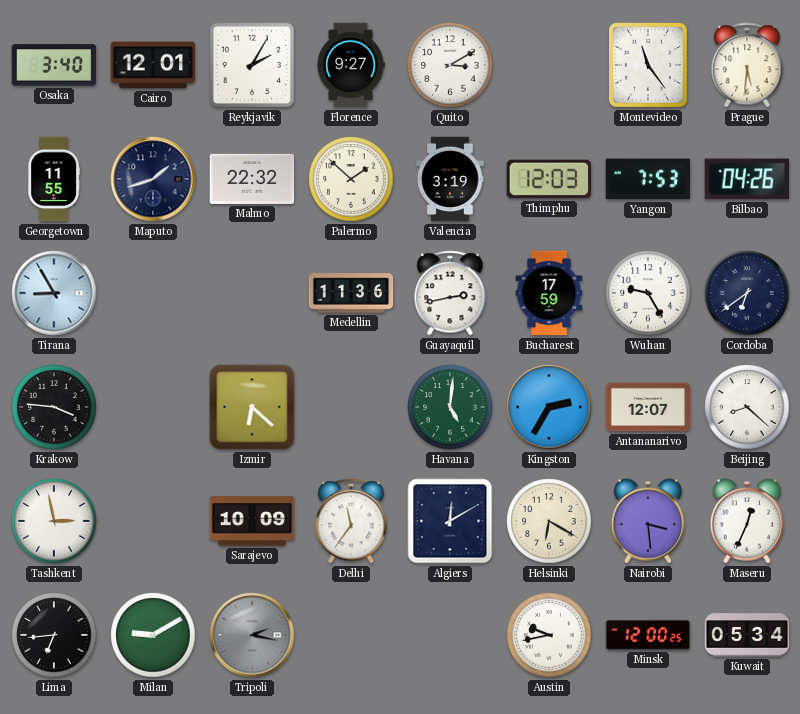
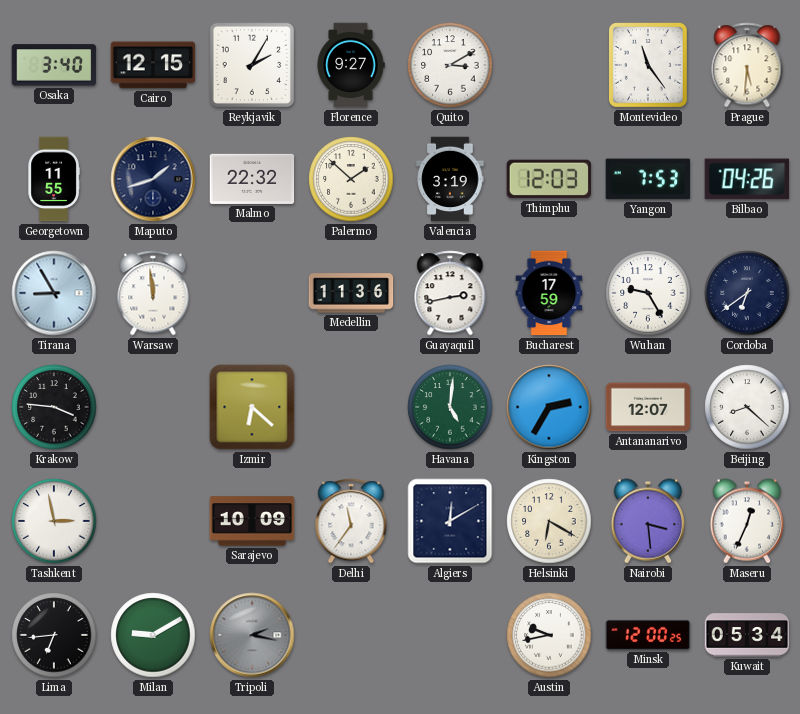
Cairo: 12:01 -> 12:15 (153, 65)
Warsaw: none -> 11:59 (153, 293)
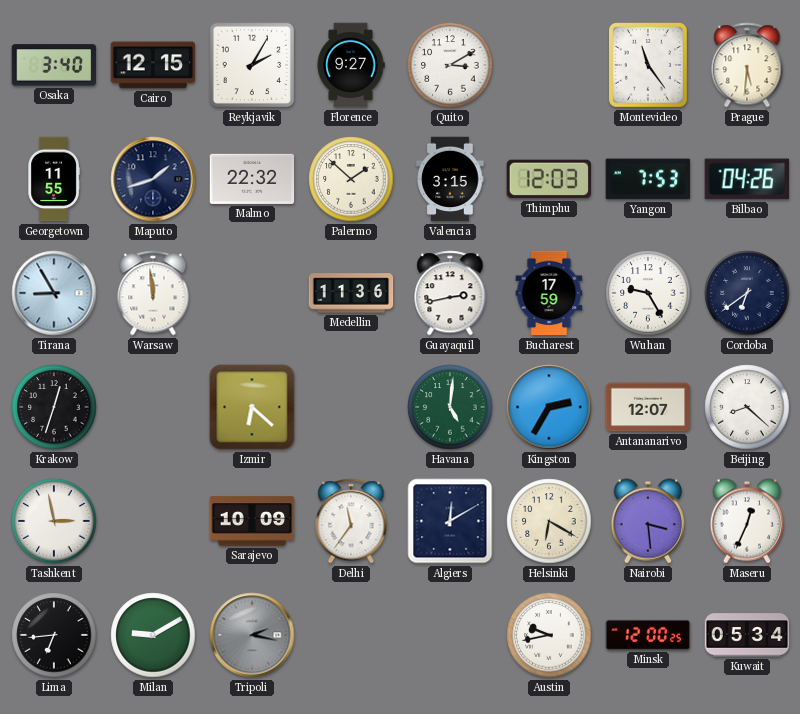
Valencia: 3:19 -> 3:15 (450, 179)
Krakow: 3:46 -> 12:33 (54, 407)
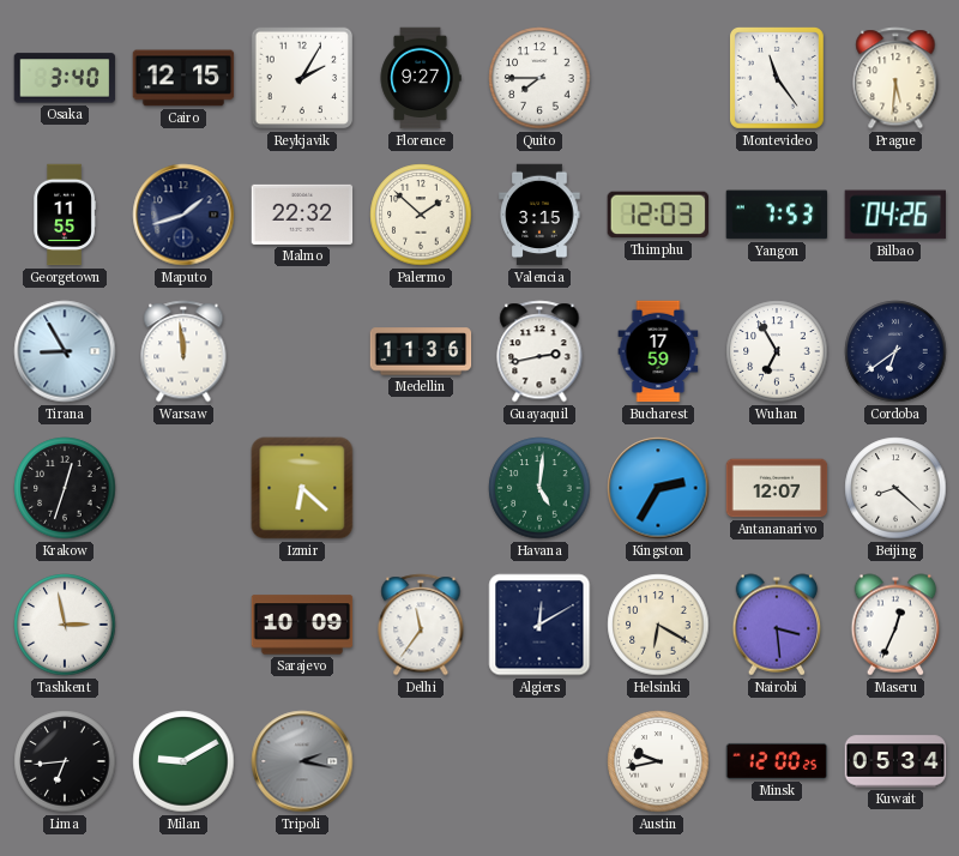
Quito: 3:10 -> 7:45 (539, 78)
Wuhan: 9:25 -> 6:55 (777, 351)
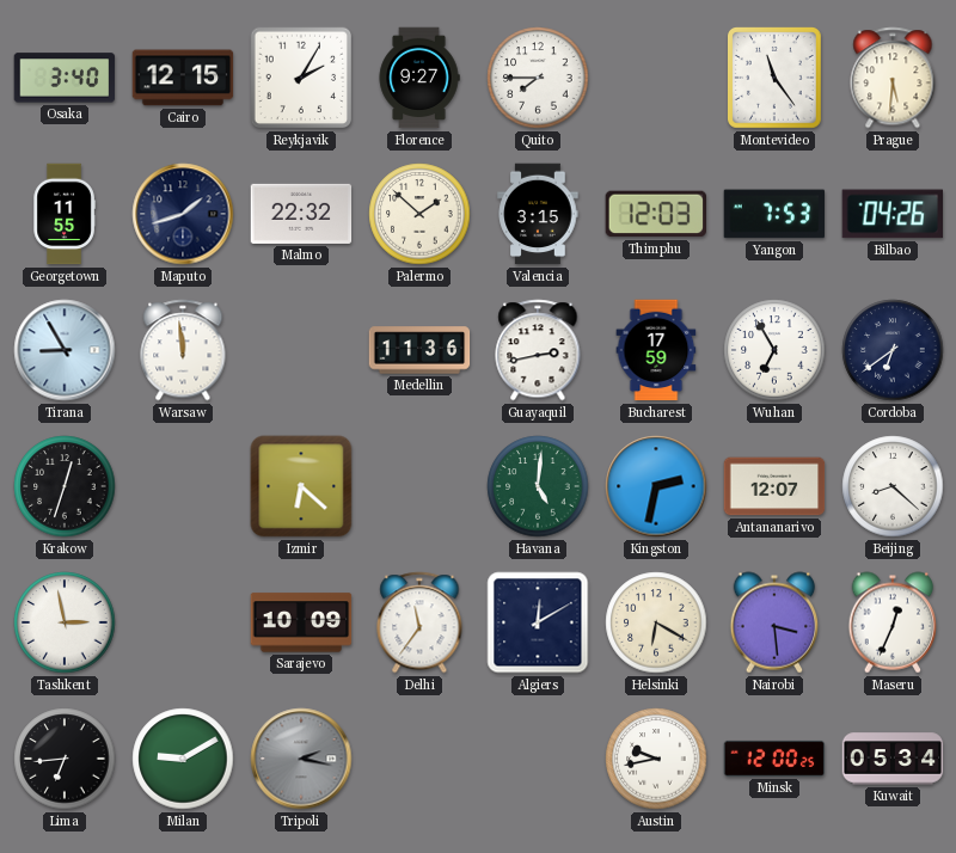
Kingston: 2:35 -> 2:32 (656, 486)
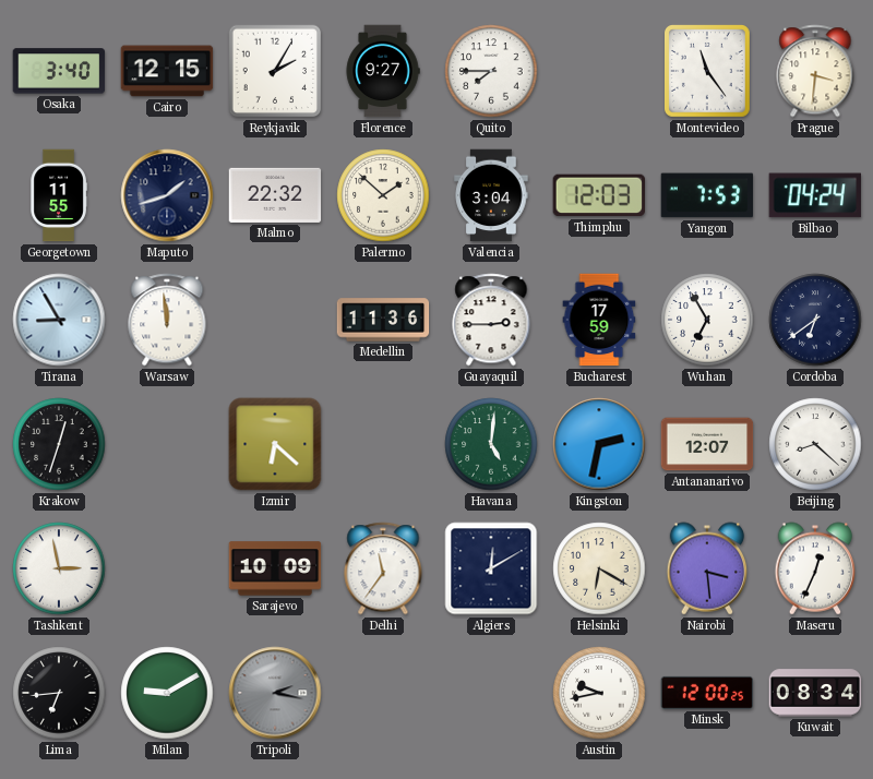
Prague: 5:31 -> 3:31 (815, 71)
Valencia: 3:15 -> 3:04 (491, 195)
Bilbao: 04:26 -> 04:24 (814, 195)
Guayaquil: 2:43 -> 2:45 (491, 320)
Kuwait: 05:34 -> 08:34 (815, 693)
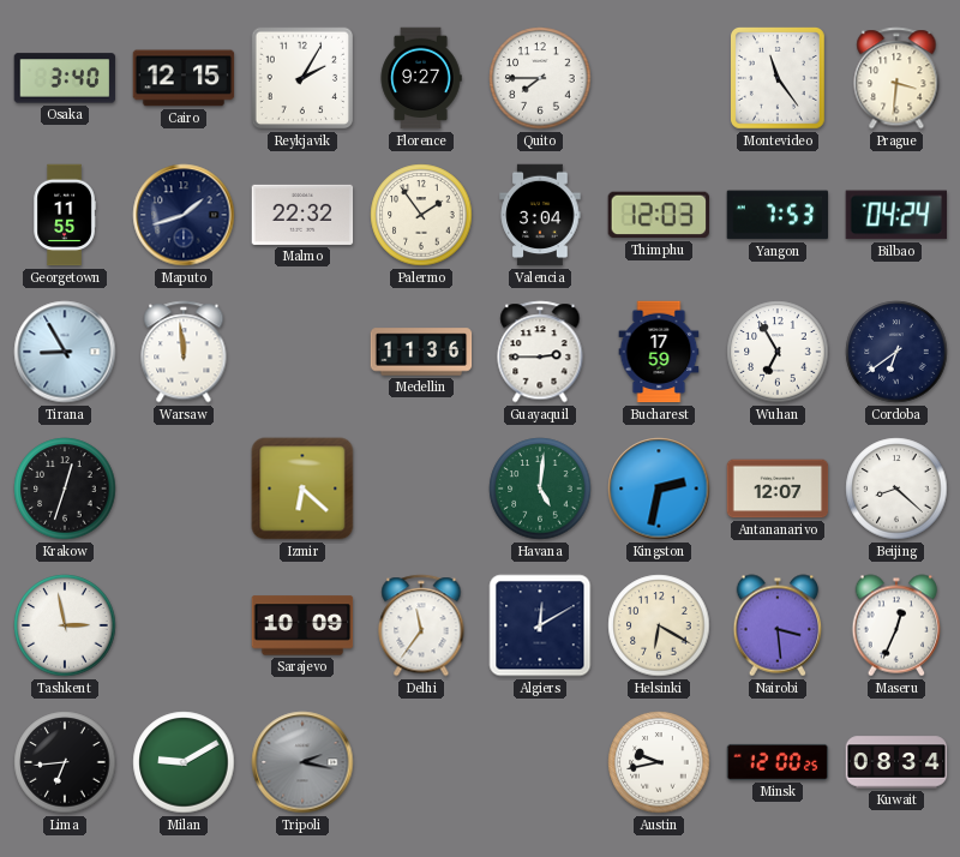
Palermo: 1:52 -> 1:54 (421, 215)
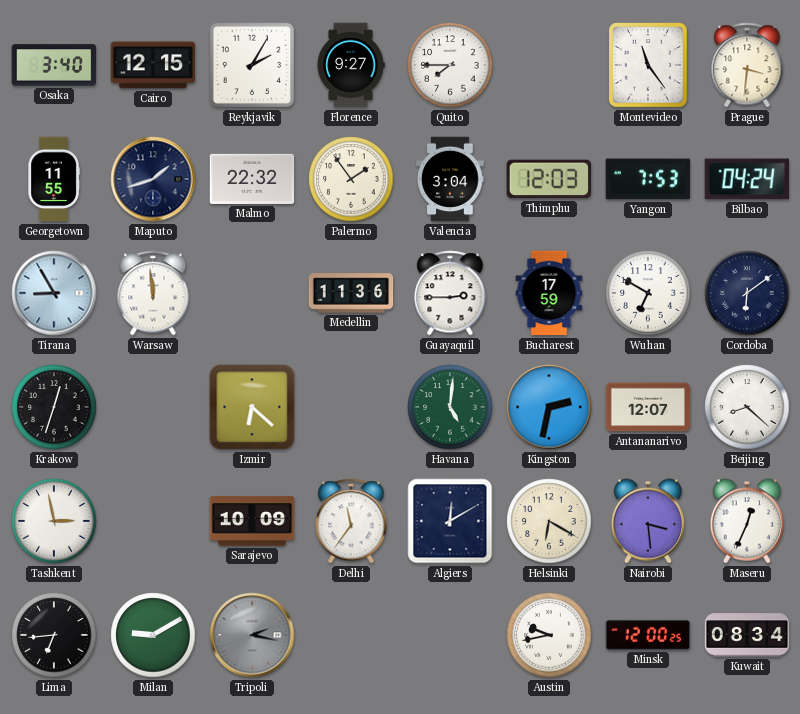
Wuhan: 6:55 -> 6:50 (648, 293)
Cordoba: 6:39 -> 6:09 (747, 293)
